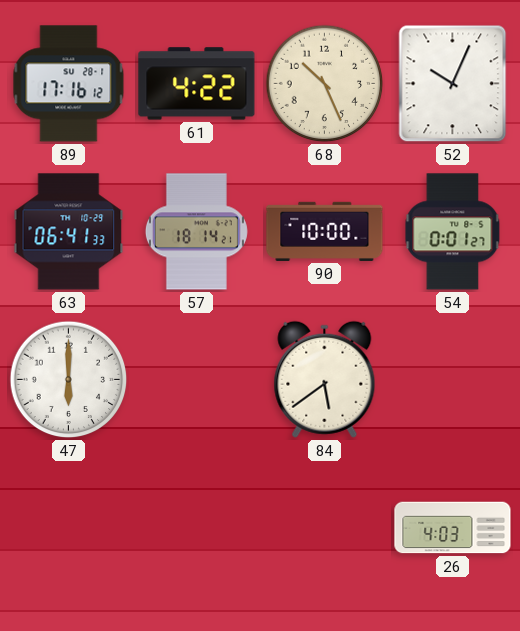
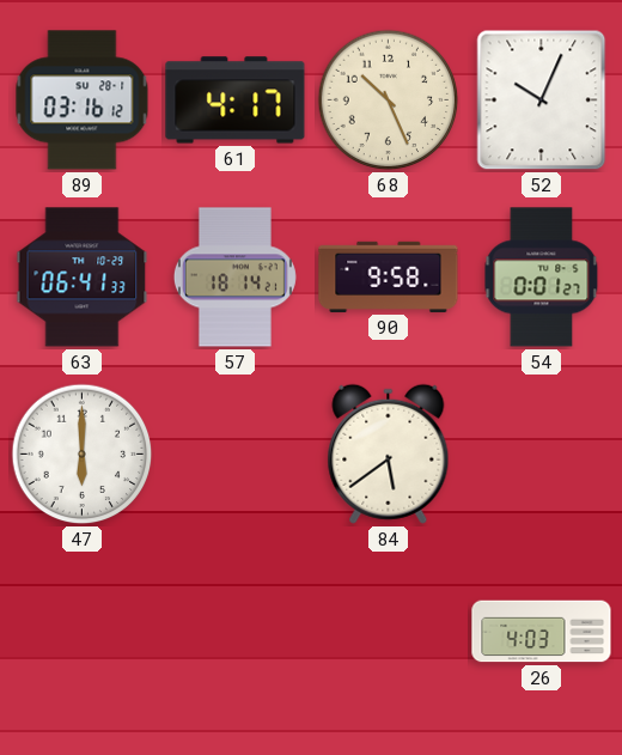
89: 17:16 -> 03:16 (83, 101)
61: 4:22 -> 4:17 (236, 101)
90: 10:00 -> 9:58 (389, 276)
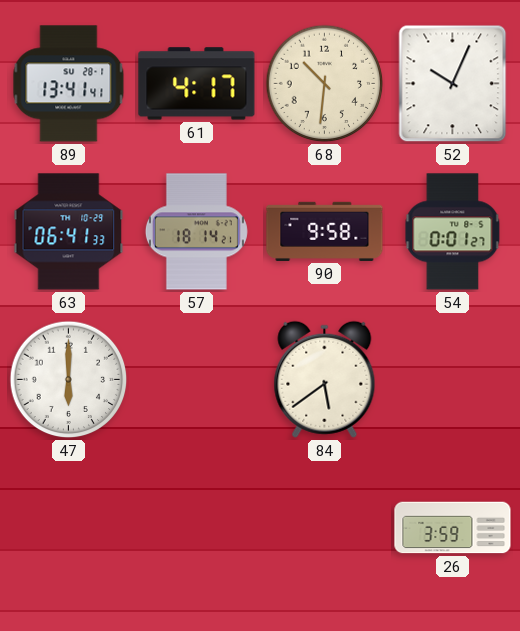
89: 03:16 -> 13:41 (69, 84)
68: 10:26 -> 10:31 (325, 84)
26: 4:03 -> 3:59 (453, 528)
